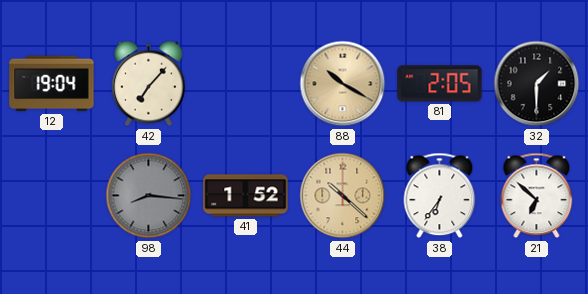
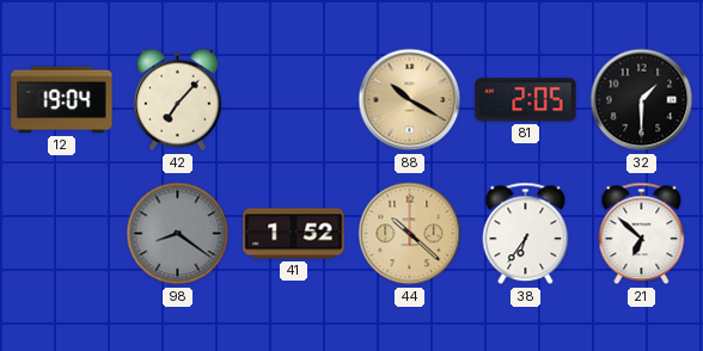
98: 8:16 -> 8:21 (178, 234)
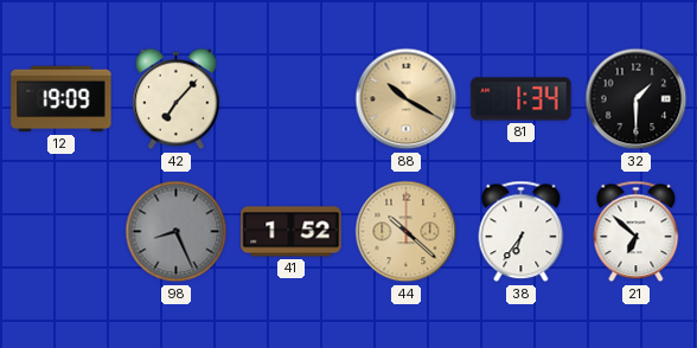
12: 19:04 -> 19:09 (62, 99)
81: 2:05 -> 1:34 (522, 99)
98: 8:21 -> 8:26 (177, 232)
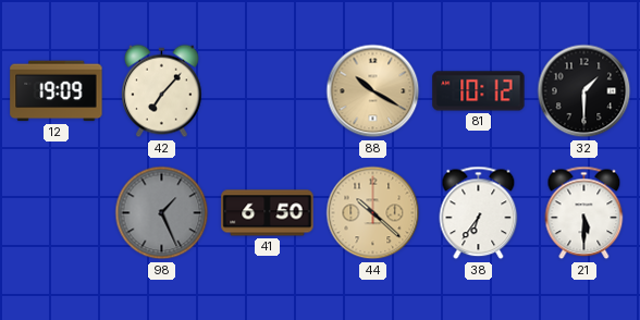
81: 1:34 -> 10:12 (479, 91)
98: 8:26 -> 1:26 (162, 213)
41: 1:52 -> 6:50 (268, 213)
21: 6:52 -> 5:30 (584, 213)
